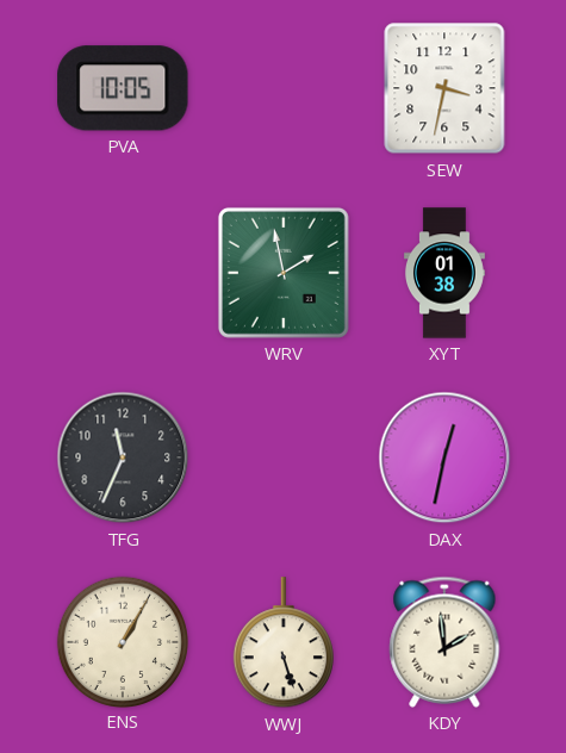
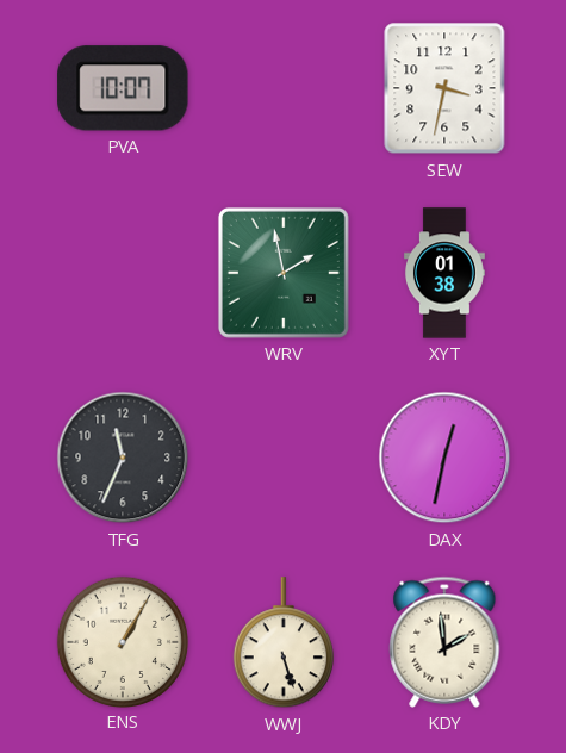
PVA: 10:05 -> 10:07 (123, 88)
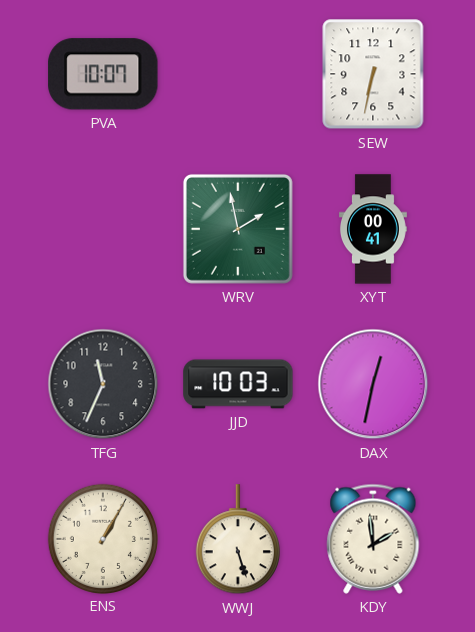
SEW: 3:32 -> 6:32 (373, 74)
XYT: 01:38 -> 00:41 (373, 229)
JJD: none -> 10:03 (238, 384)
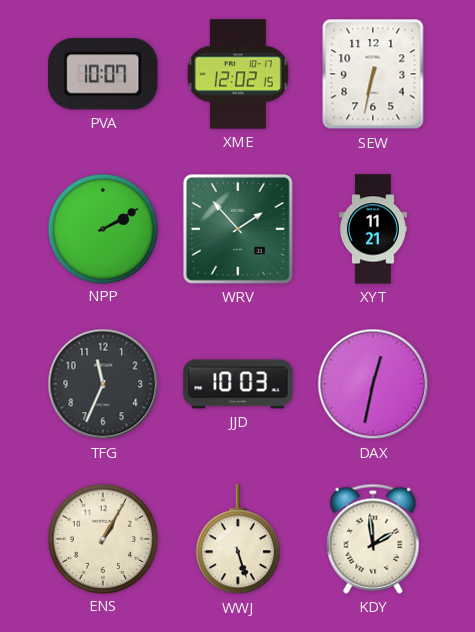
XME: none -> 12:02 (238, 74)
NPP: none -> 2:10 (102, 228)
WRV: 1:58 -> 1:53 (238, 229)
XYT: 00:41 -> 11:21 (373, 229)
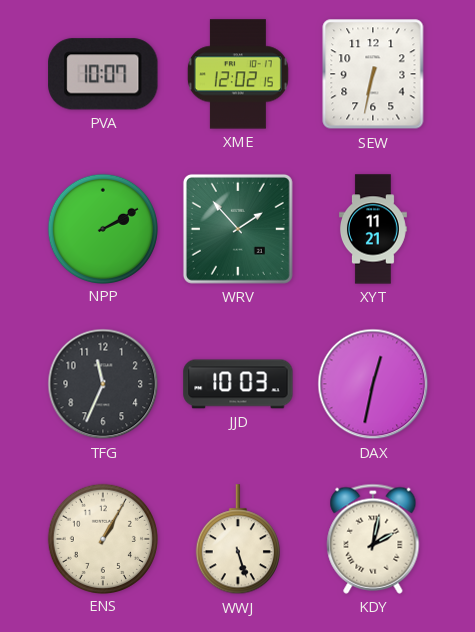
KDY: 1:59 -> 2:02 (373, 539)
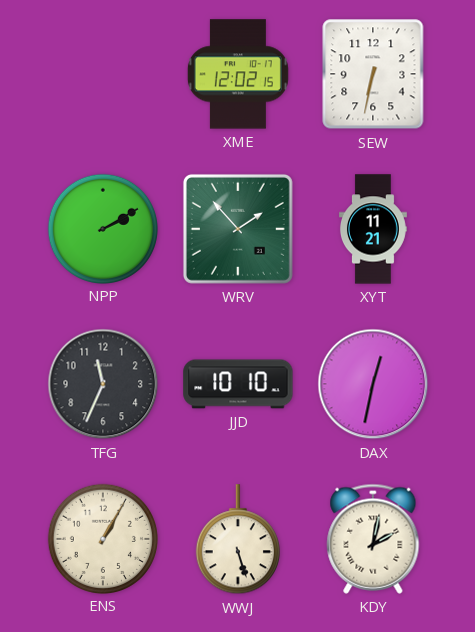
PVA: 10:07 -> none (103, 74)
JJD: 10:03 -> 10:10 (238, 384)
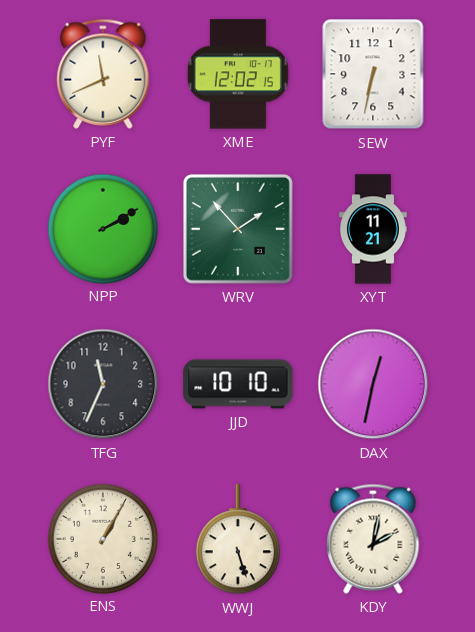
PYF: none -> 11:41 (103, 74)
